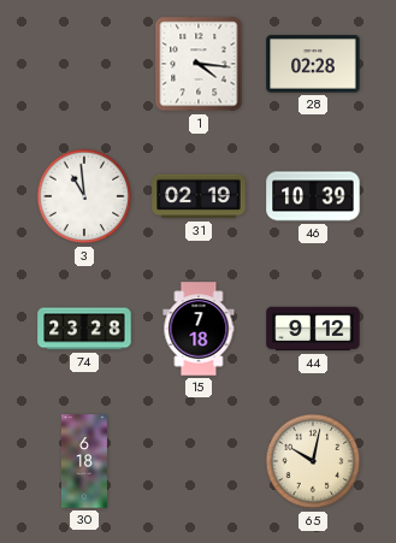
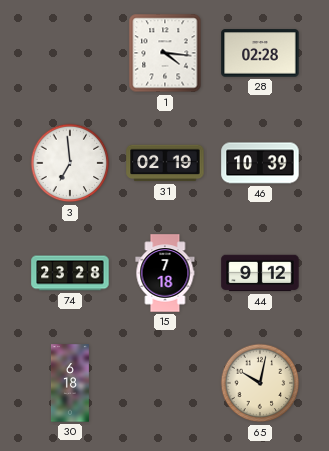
3: 10:59 -> 6:59 (70, 163)
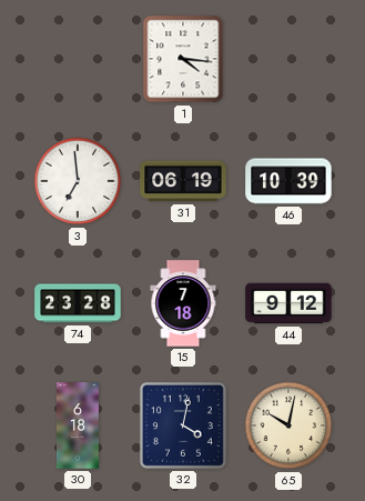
28: 02:28 -> none (260, 53)
31: 02:19 -> 06:19 (183, 181)
32: none -> 4:02 (183, 425)
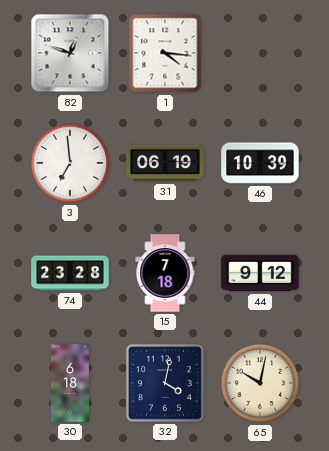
82: none -> 12:48 (70, 53)
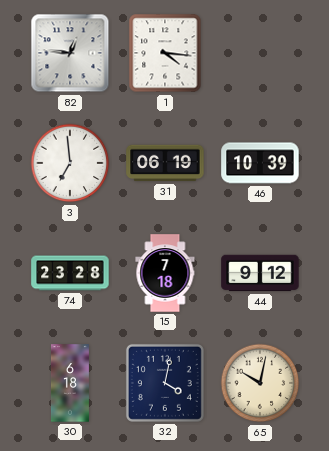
82: 12:48 -> 12:46 (70, 53)
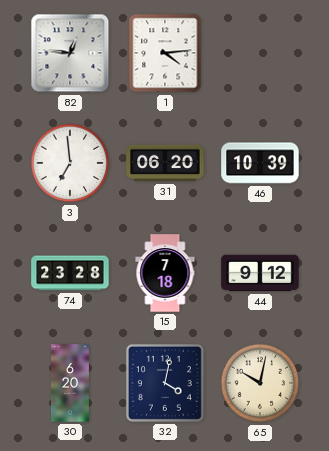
1: 4:16 -> 4:14 (165, 53)
31: 06:19 -> 06:20 (165, 163)
30: 6:18 -> 6:20 (70, 383)
